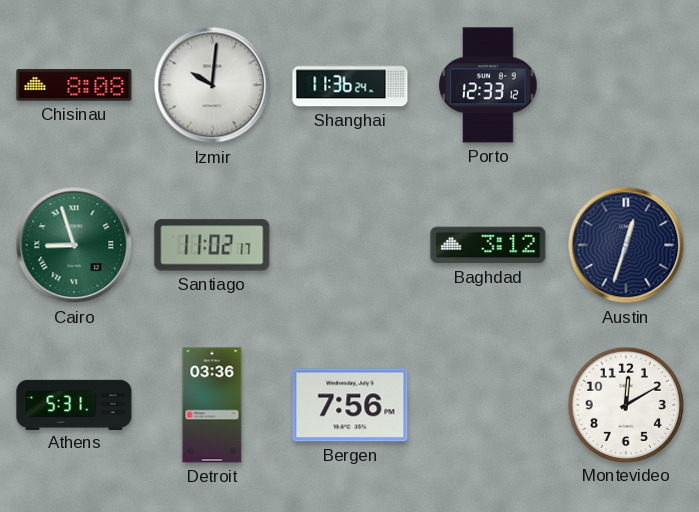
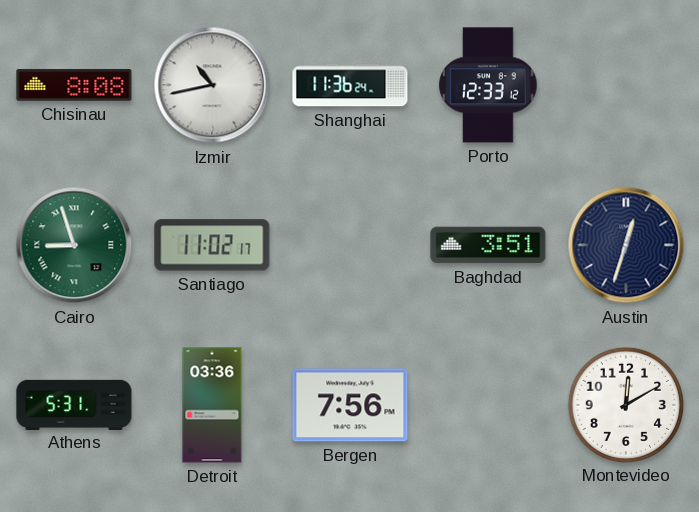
Izmir: 10:01 -> 10:43 (212, 85)
Baghdad: 3:12 -> 3:51 (488, 245)
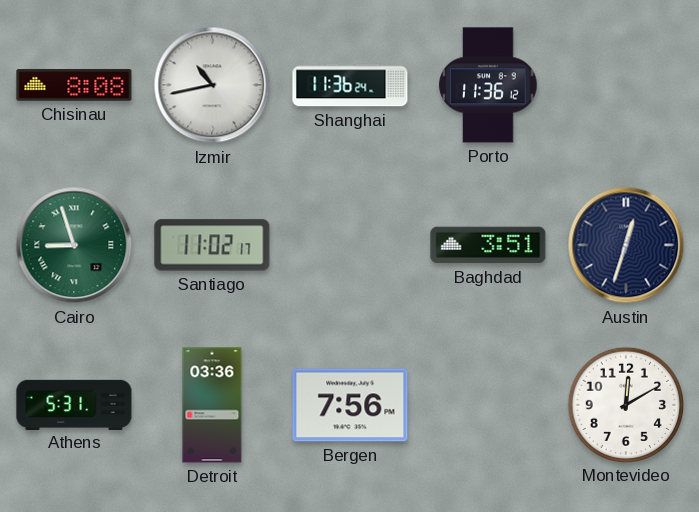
Porto: 12:33 -> 11:36 (488, 85)
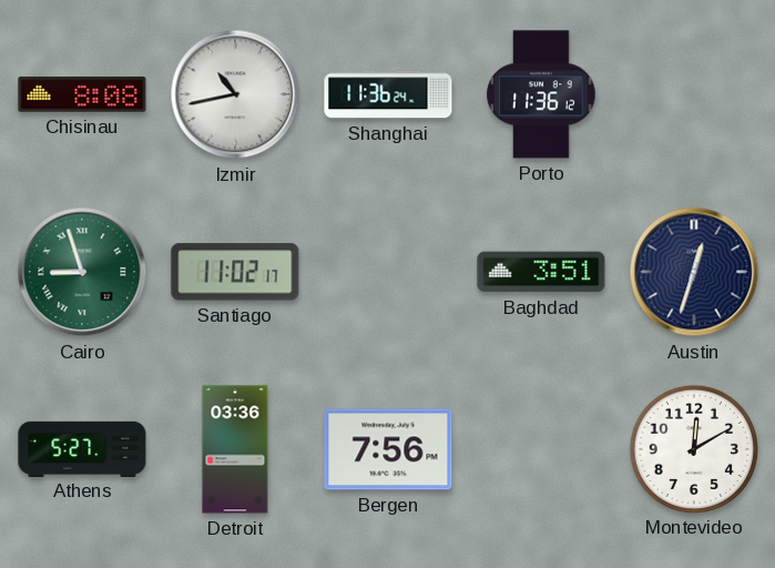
Athens: 5:31 -> 5:27 (82, 448)
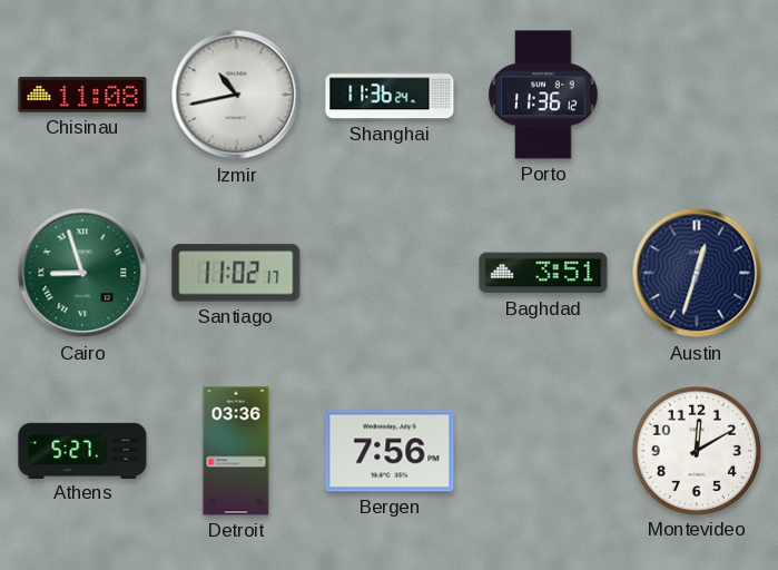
Chisinau: 8:08 -> 11:08 (82, 96)
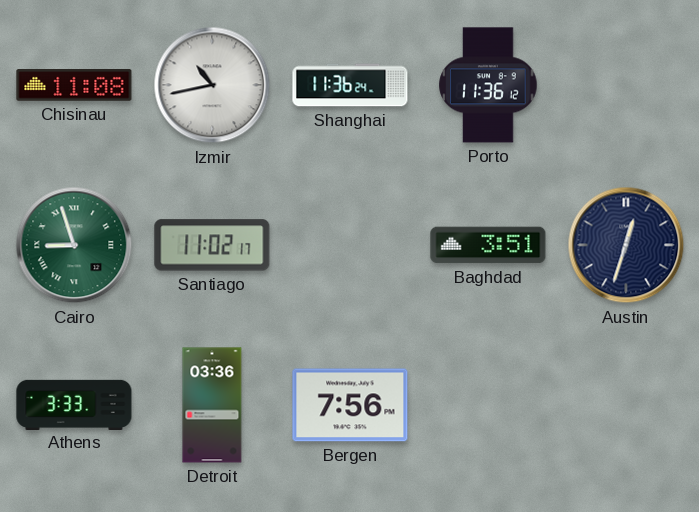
Athens: 5:27 -> 3:33 (74, 404)
Montevideo: 12:10 -> none (696, 450)
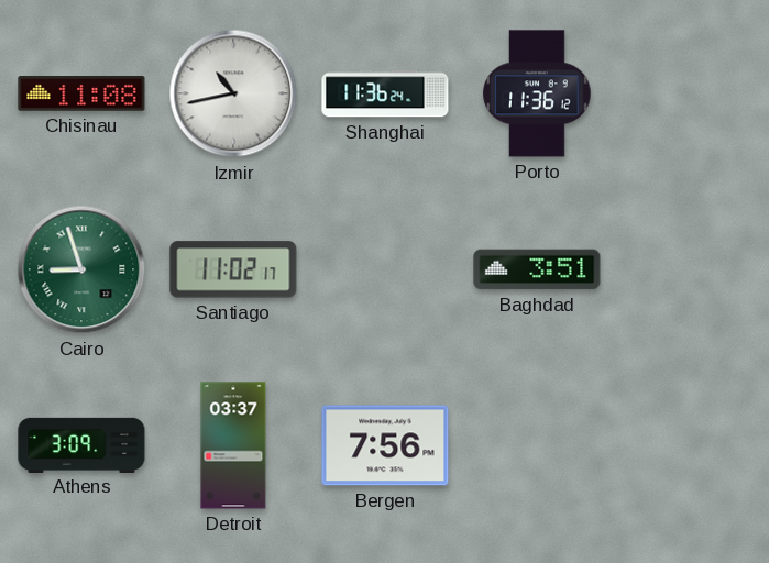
Austin: 12:33 -> none (626, 245)
Athens: 3:33 -> 3:09 (81, 444)
Detroit: 03:36 -> 03:37 (233, 445)
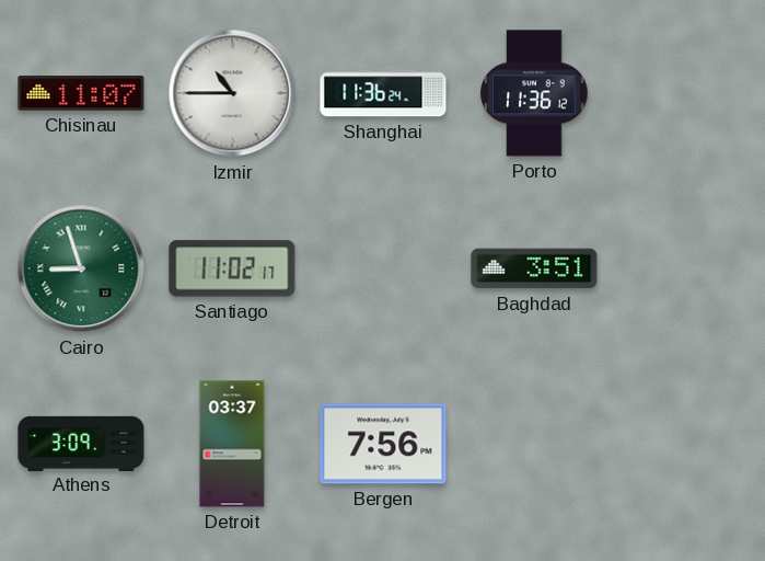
Chisinau: 11:08 -> 11:07 (81, 94)
Izmir: 10:43 -> 10:45 (232, 93)
